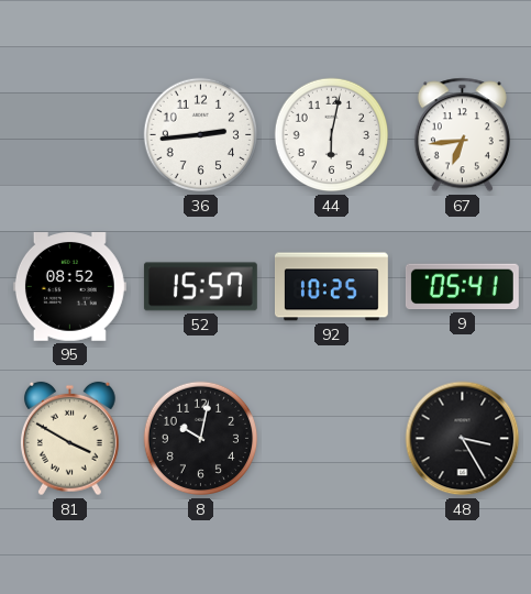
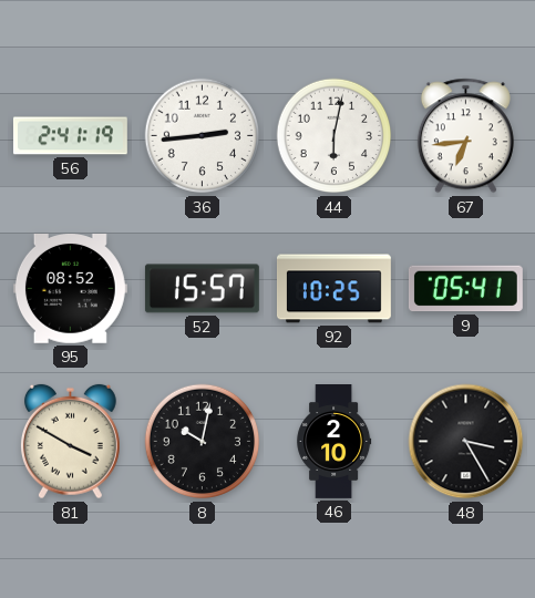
56: none -> 2:41 (70, 136)
46: none -> 2:10 (335, 442)
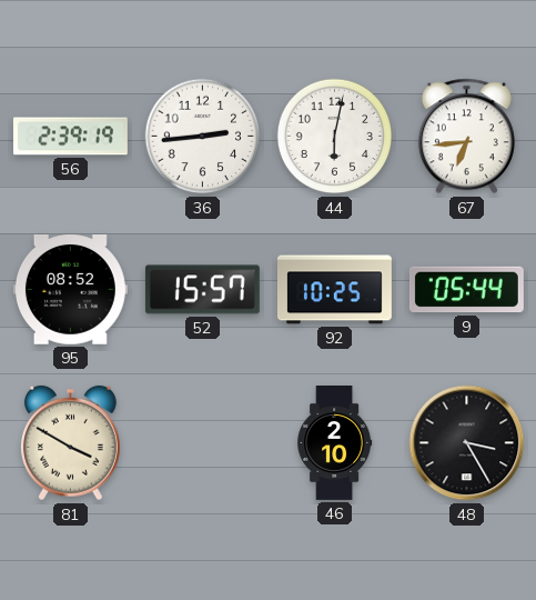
56: 2:41 -> 2:39 (70, 137)
9: 05:41 -> 05:44 (466, 290)
8: 10:02 -> none (203, 442)
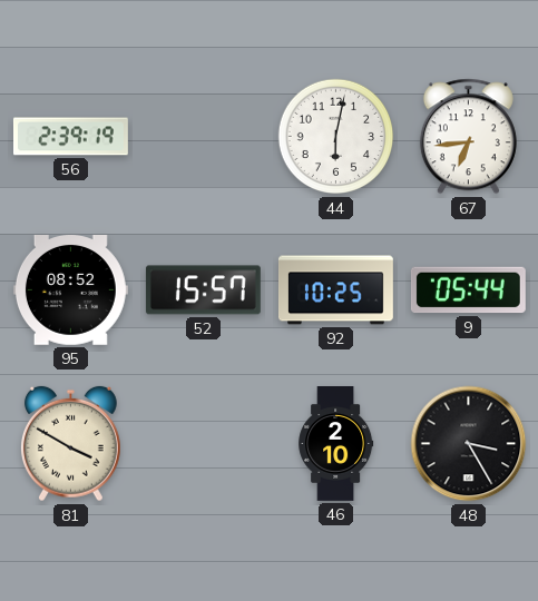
36: 2:44 -> none (203, 137)
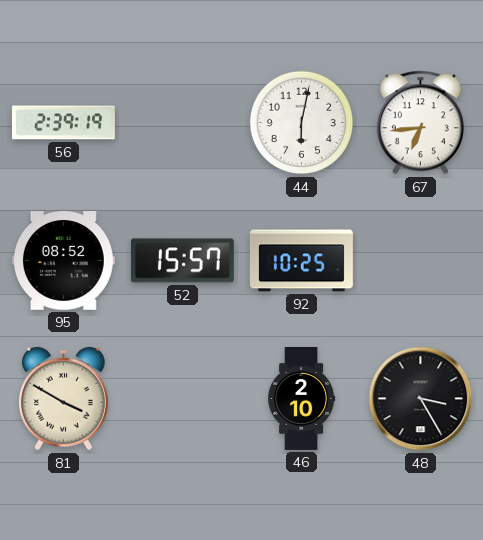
9: 05:44 -> none (468, 290)
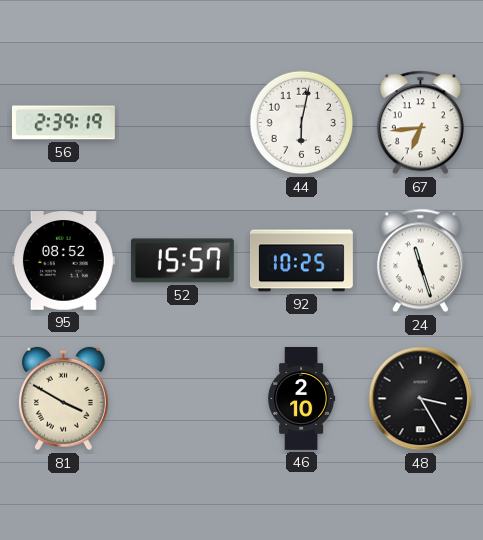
24: none -> 11:27 (420, 261)
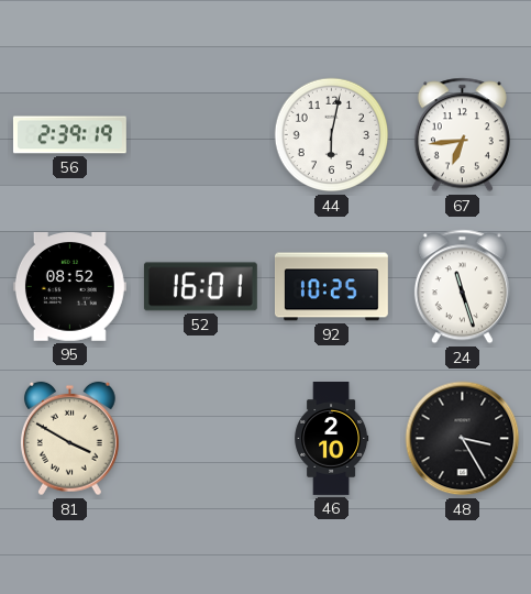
52: 15:57 -> 16:01 (200, 287)
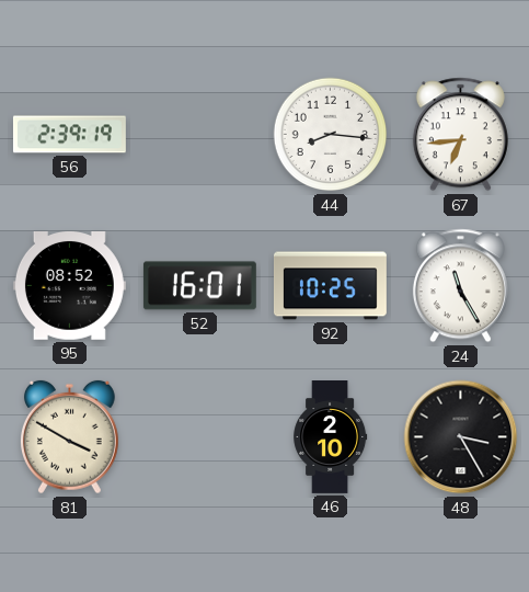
44: 6:02 -> 8:16 (331, 135)
24: 11:27 -> 11:25 (460, 286)
